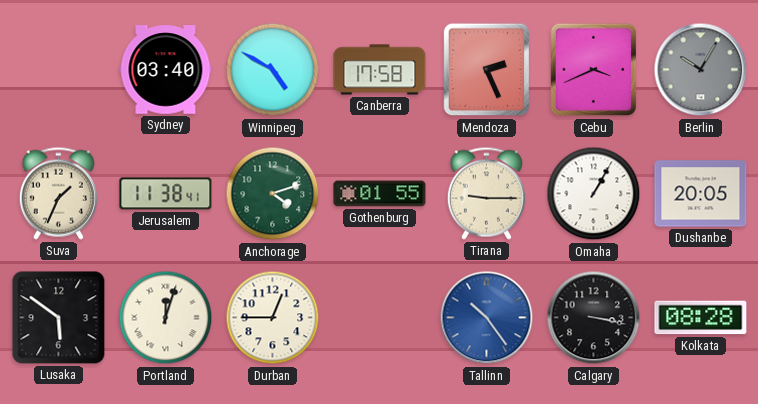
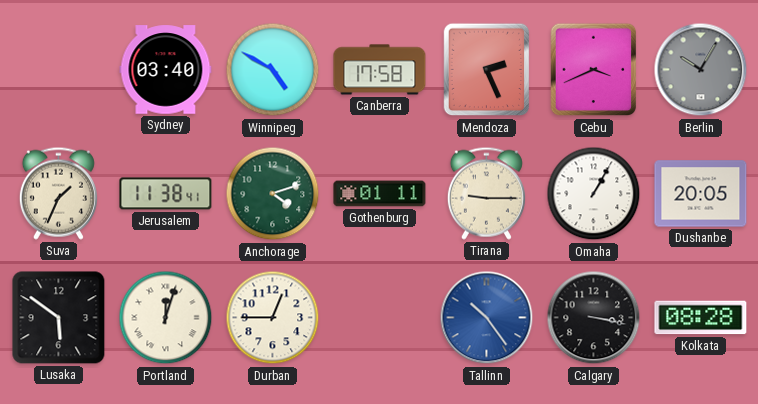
Gothenburg: 01:55 -> 01:11 (380, 194)
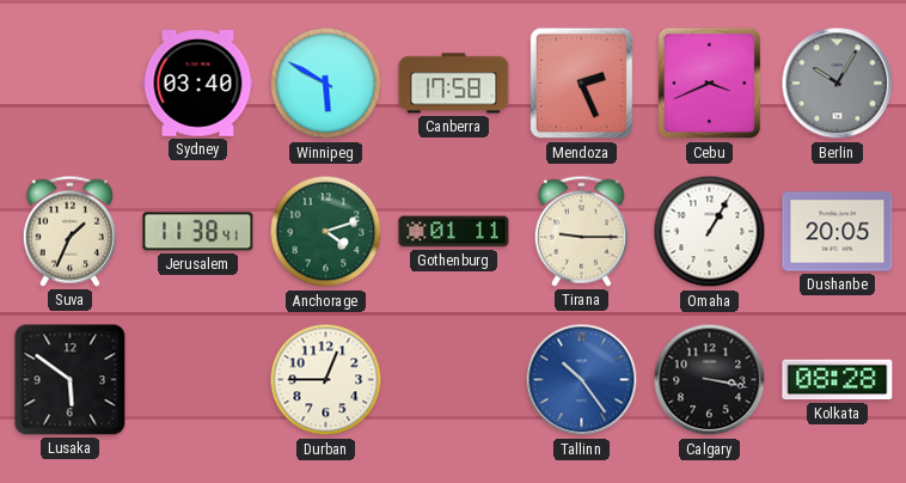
Winnipeg: 4:50 -> 5:50 (326, 84)
Portland: 12:03 -> none (166, 318)
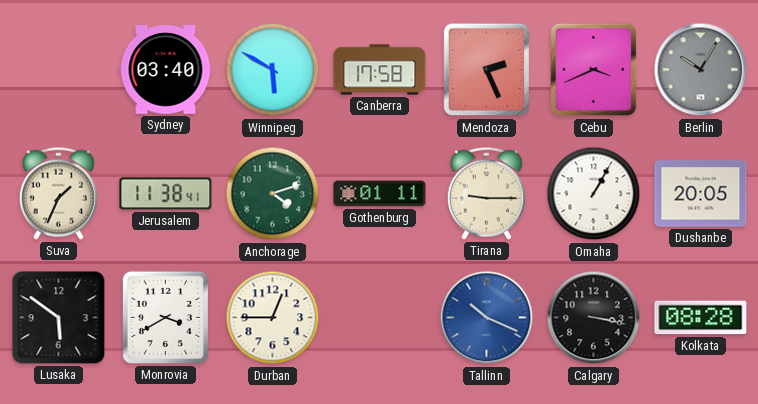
Monrovia: none -> 3:40 (165, 317)
Tallinn: 10:24 -> 10:19 (487, 318)
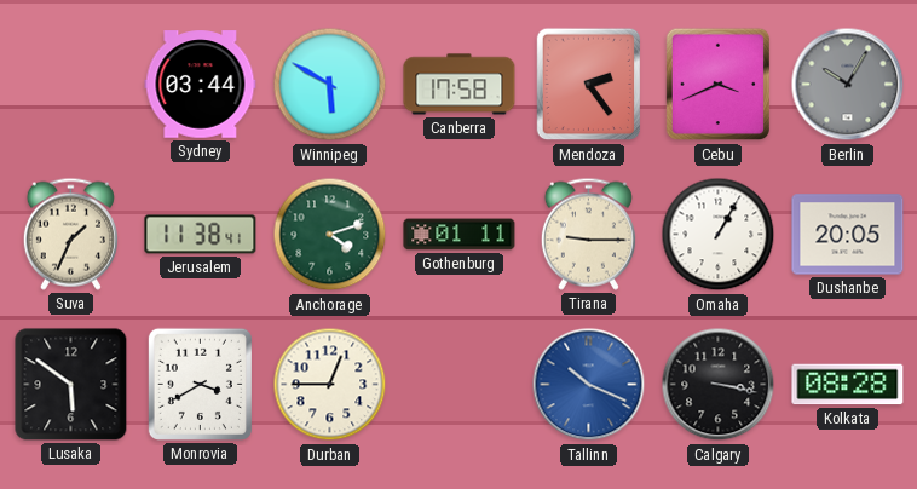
Sydney: 03:40 -> 03:44 (201, 85)
Mendoza: 2:26 -> 2:24 (589, 85)
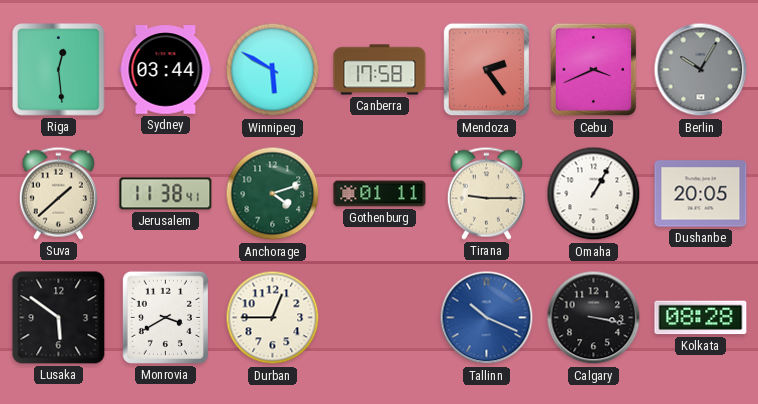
Riga: none -> 12:29 (59, 70)
Suva: 1:34 -> 1:38 (58, 193)
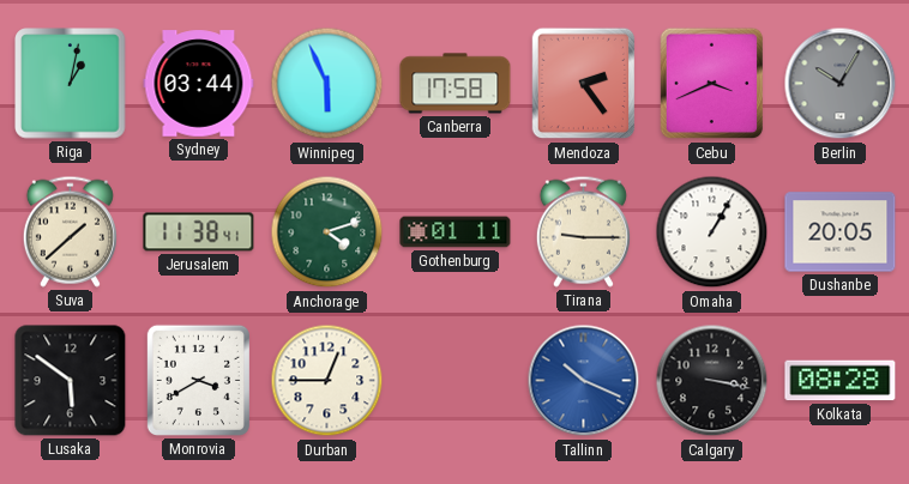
Riga: 12:29 -> 1:02 (71, 84)
Winnipeg: 5:50 -> 5:56 (327, 84)
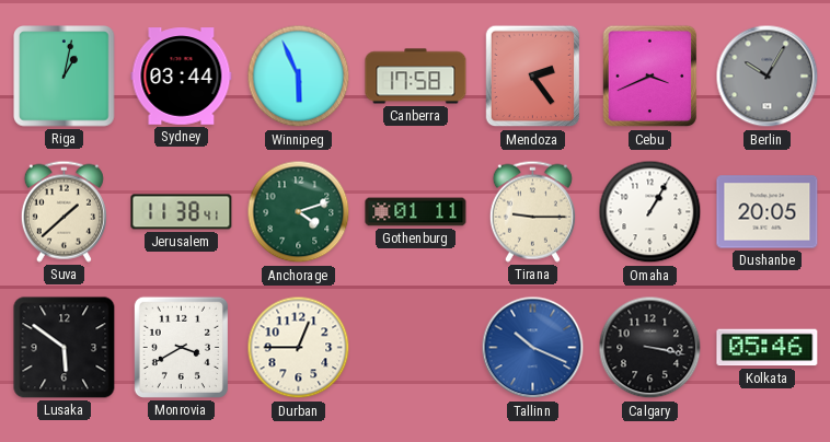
Kolkata: 08:28 -> 05:46 (768, 348)
